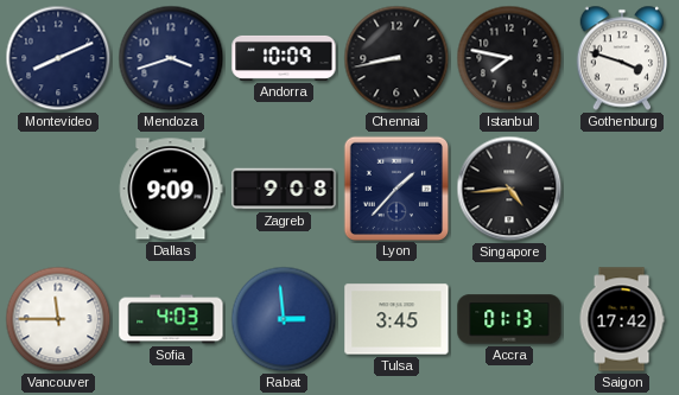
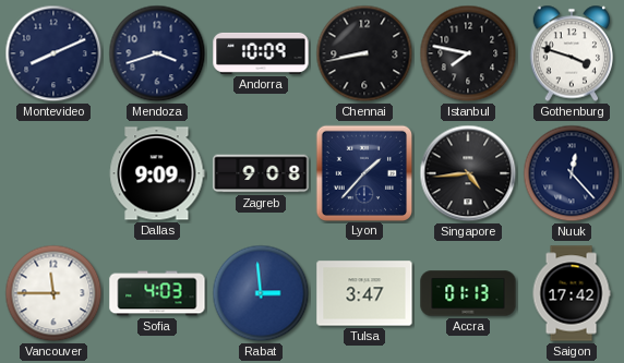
Nuuk: none -> 12:23 (572, 173)
Tulsa: 3:45 -> 3:47 (364, 293)
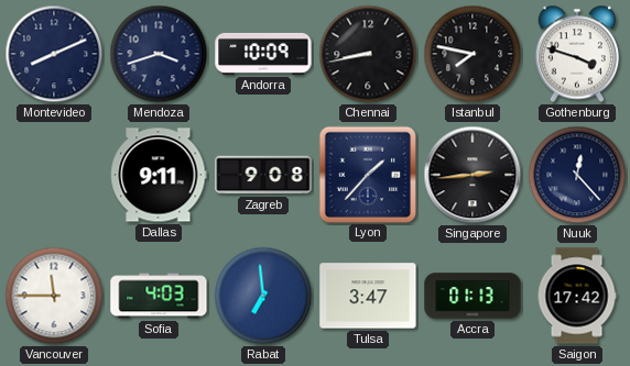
Dallas: 9:09 -> 9:11 (159, 175)
Singapore: 4:44 -> 2:44 (472, 175)
Rabat: 2:59 -> 6:59 (263, 296)
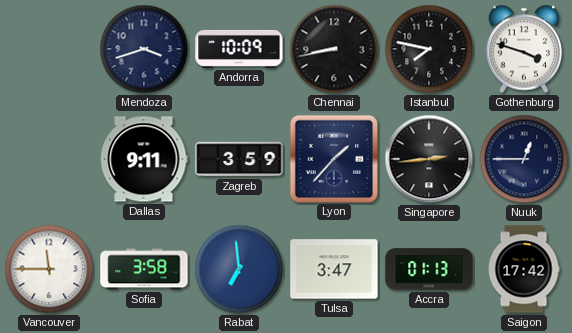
Montevideo: 8:11 -> none (54, 54)
Zagreb: 9:08 -> 3:59 (239, 159)
Nuuk: 12:23 -> 12:45 (524, 159)
Sofia: 4:03 -> 3:58 (144, 269)
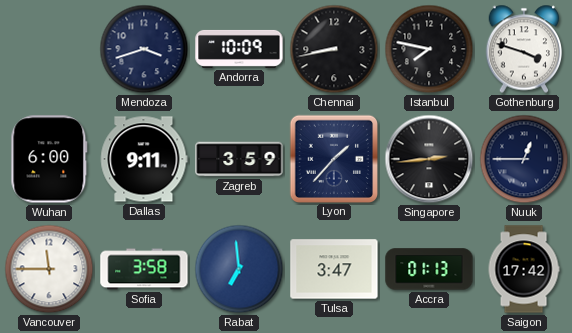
Wuhan: none -> 6:00 (49, 159)
